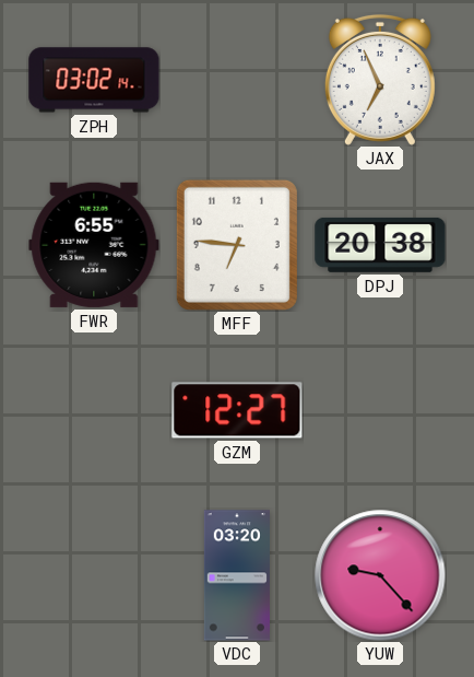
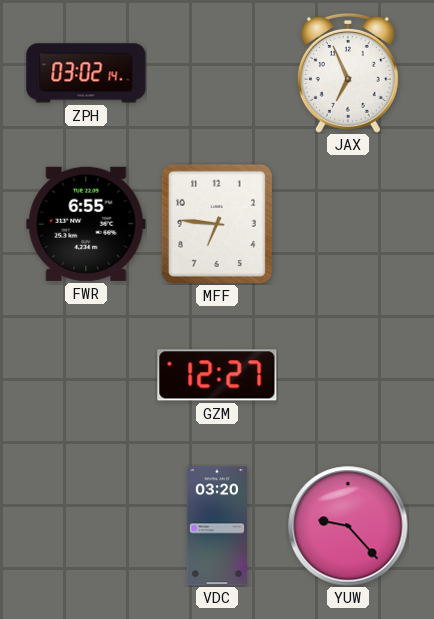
DPJ: 20:38 -> none (380, 245)
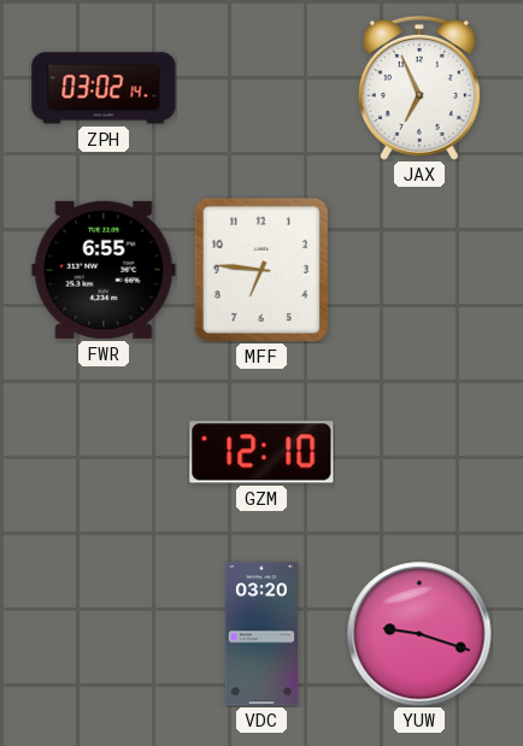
GZM: 12:27 -> 12:10 (261, 452)
YUW: 9:23 -> 9:18 (419, 634)
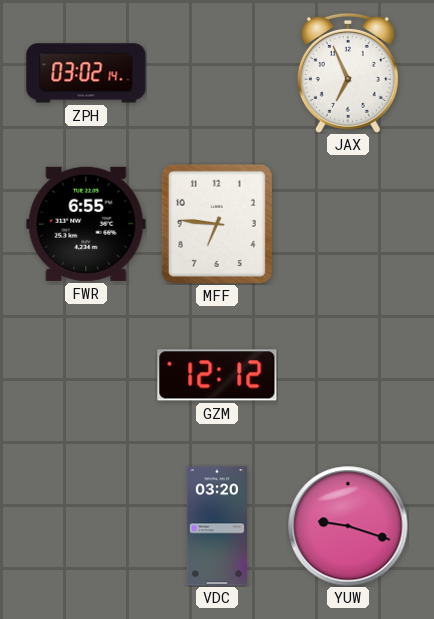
GZM: 12:10 -> 12:12 (217, 375)
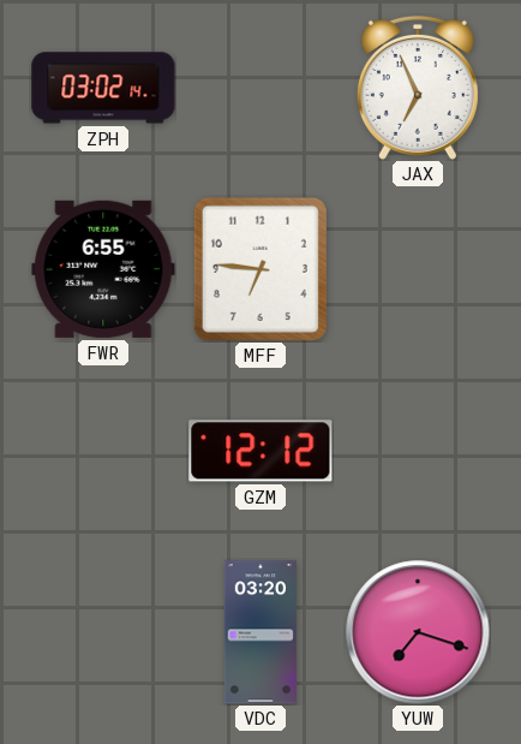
YUW: 9:18 -> 7:18 (418, 632)
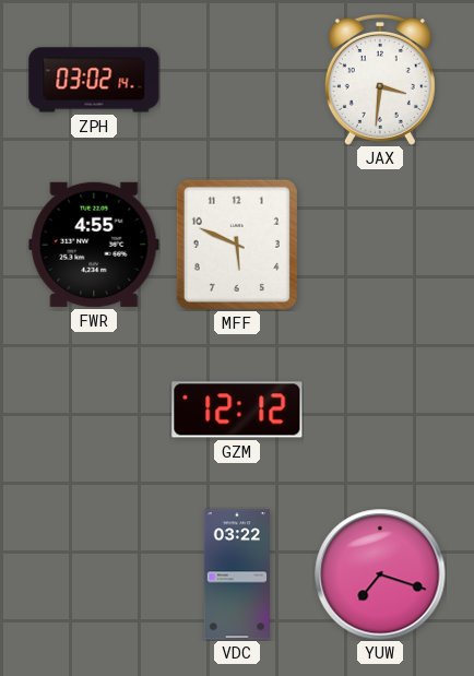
JAX: 6:56 -> 3:31 (380, 80)
FWR: 6:55 -> 4:55 (94, 245)
MFF: 6:46 -> 5:49 (237, 245)
VDC: 03:20 -> 03:22 (237, 574)
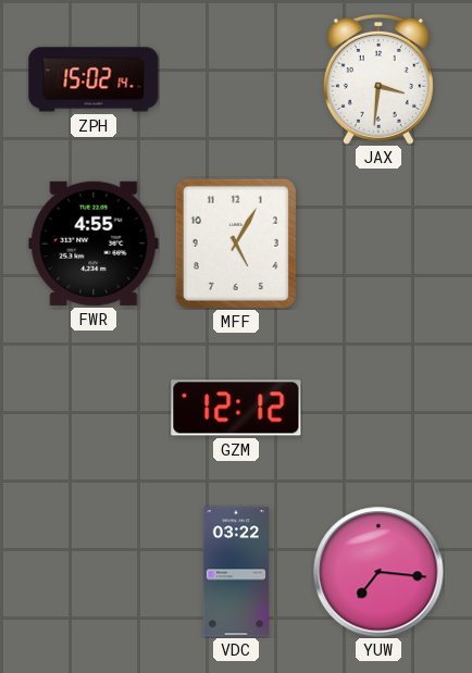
ZPH: 03:02 -> 15:02 (94, 79)
MFF: 5:49 -> 5:05 (236, 244)
YUW: 7:18 -> 7:16 (378, 572)
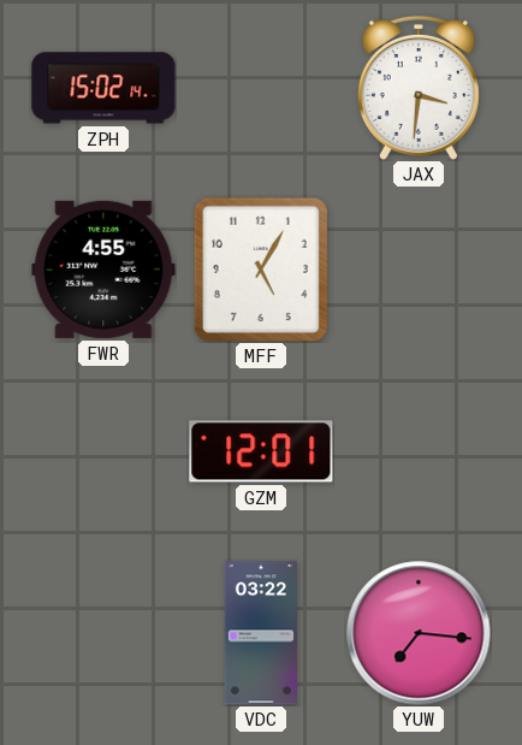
GZM: 12:12 -> 12:01 (261, 451)
